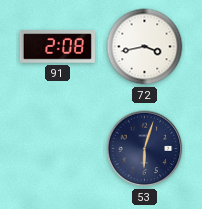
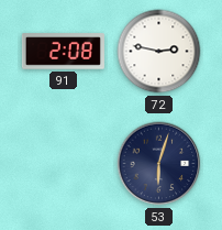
72: 3:43 -> 2:47 (159, 52)
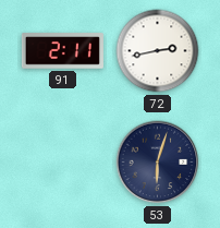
91: 2:08 -> 2:11 (62, 51)
72: 2:47 -> 2:43 (158, 51)
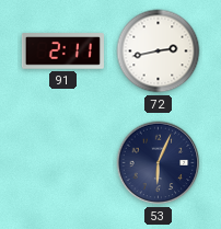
53: 6:03 -> 6:04 (159, 163)
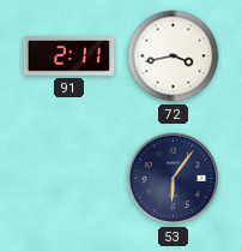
72: 2:43 -> 3:43 (174, 56)
53: 6:04 -> 6:06 (174, 179)
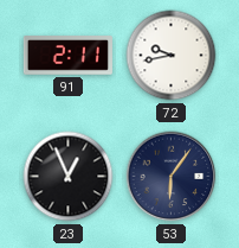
72: 3:43 -> 9:43 (172, 56)
23: none -> 12:56 (69, 177)
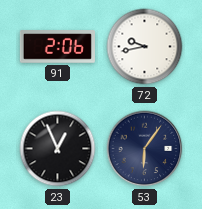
91: 2:11 -> 2:06 (57, 47)
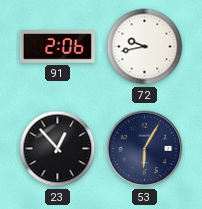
23: 12:56 -> 12:53 (58, 149)
53: 6:06 -> 6:05 (145, 149)
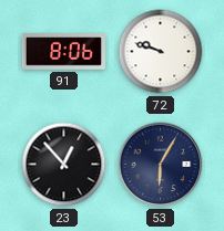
91: 2:06 -> 8:06 (63, 52)
72: 9:43 -> 9:48 (161, 52)
